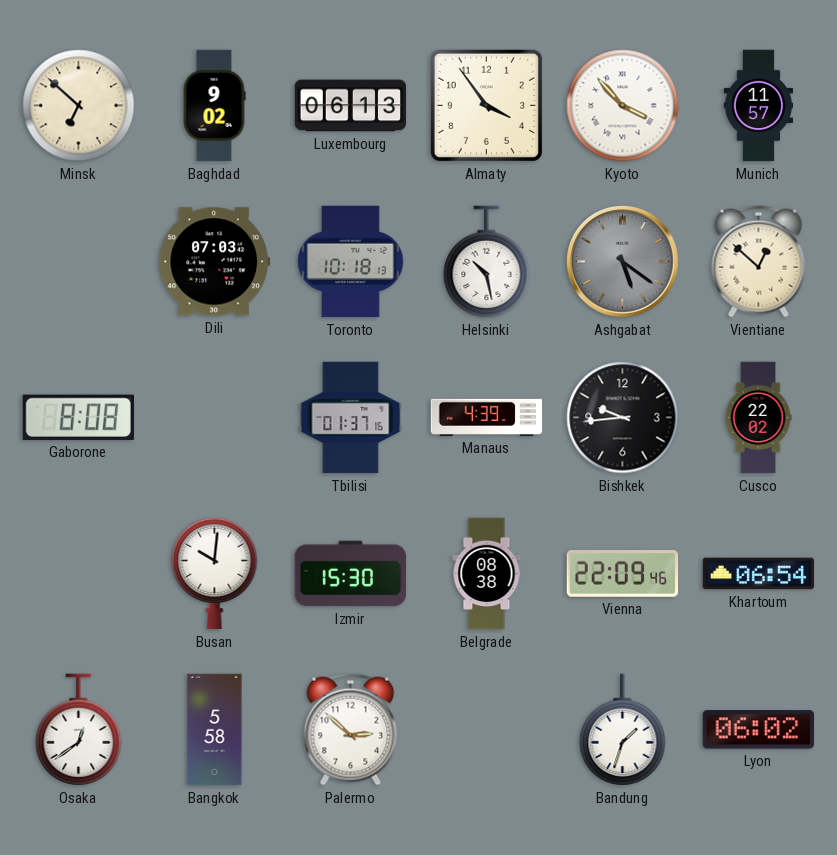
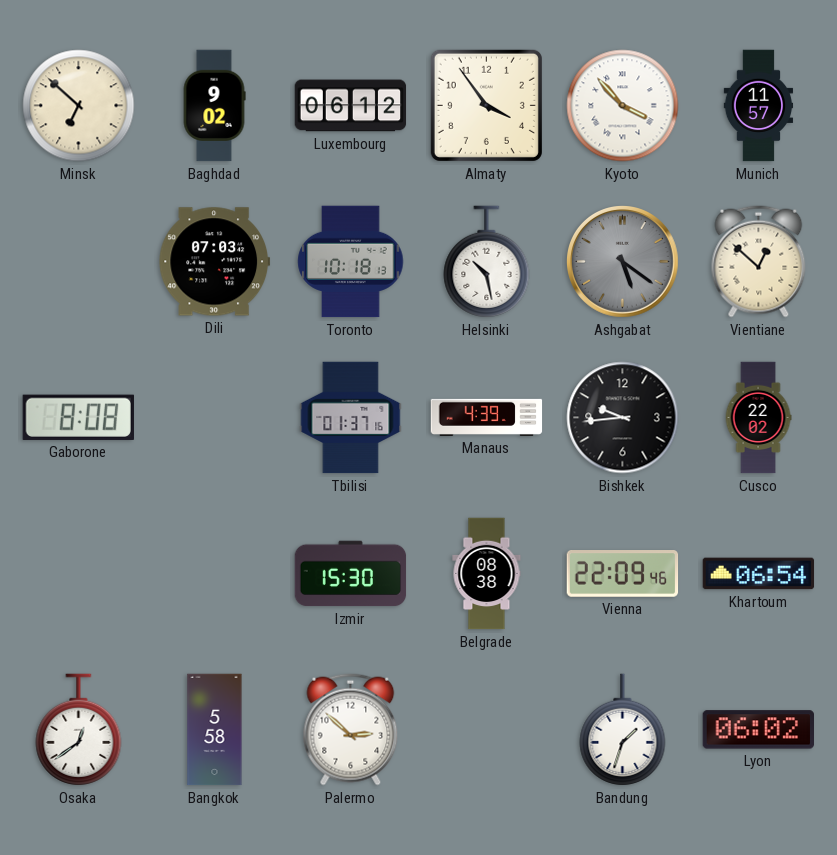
Luxembourg: 06:13 -> 06:12 (351, 106)
Busan: 10:01 -> none (215, 573)
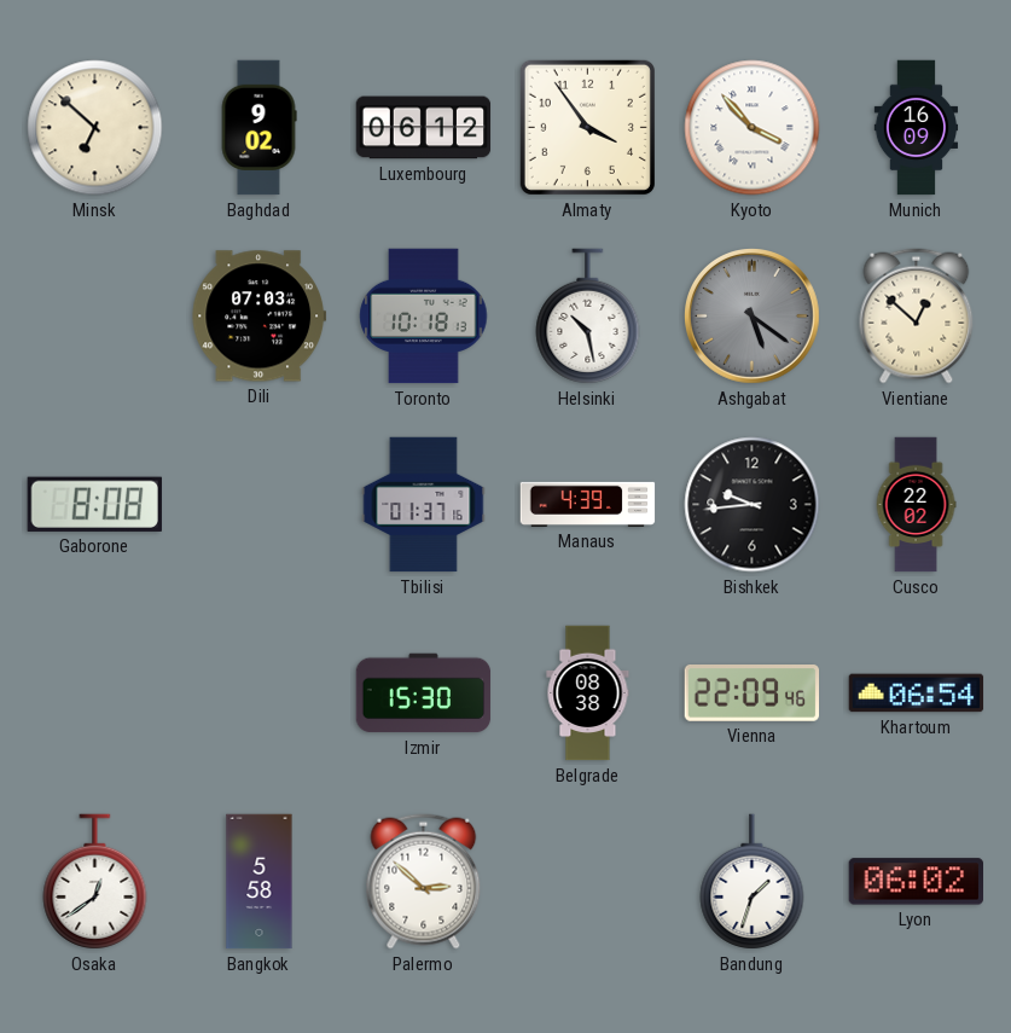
Munich: 11:57 -> 16:09 (917, 128)
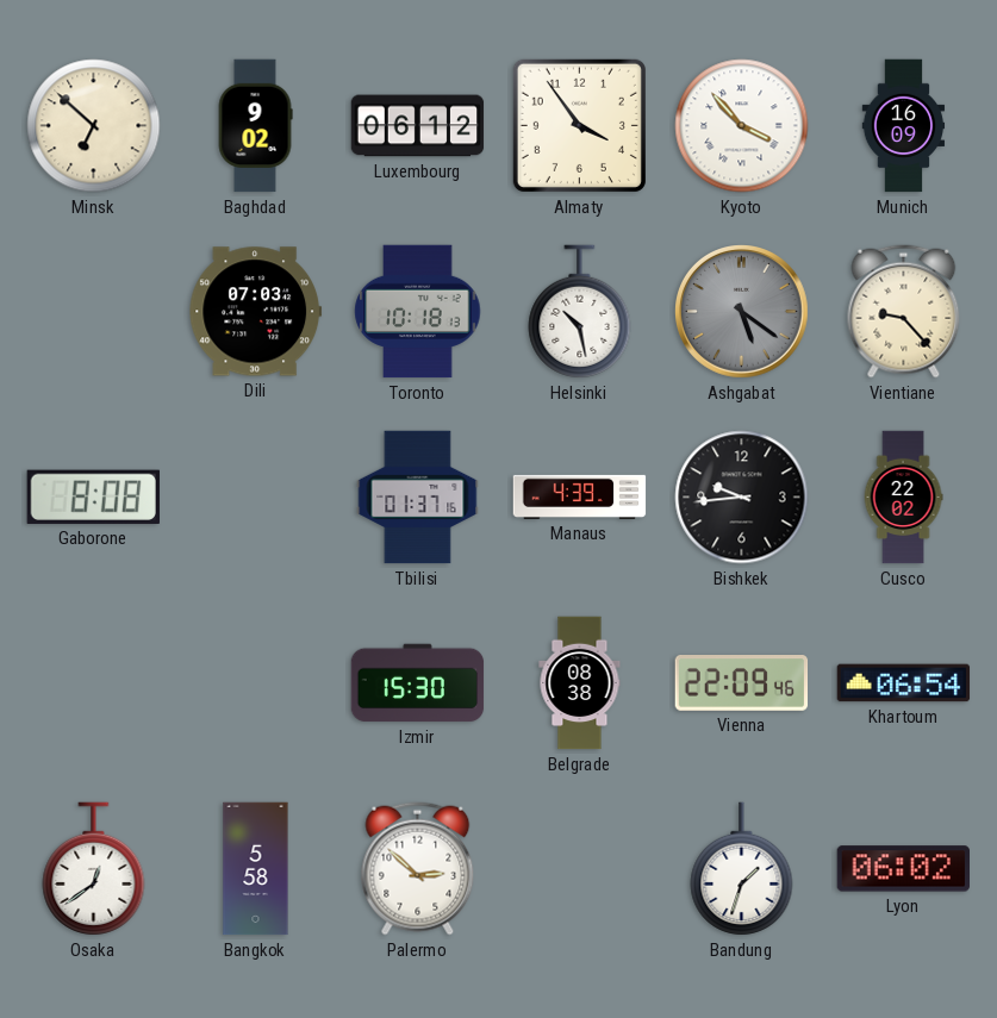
Vientiane: 12:52 -> 9:23 (904, 312)
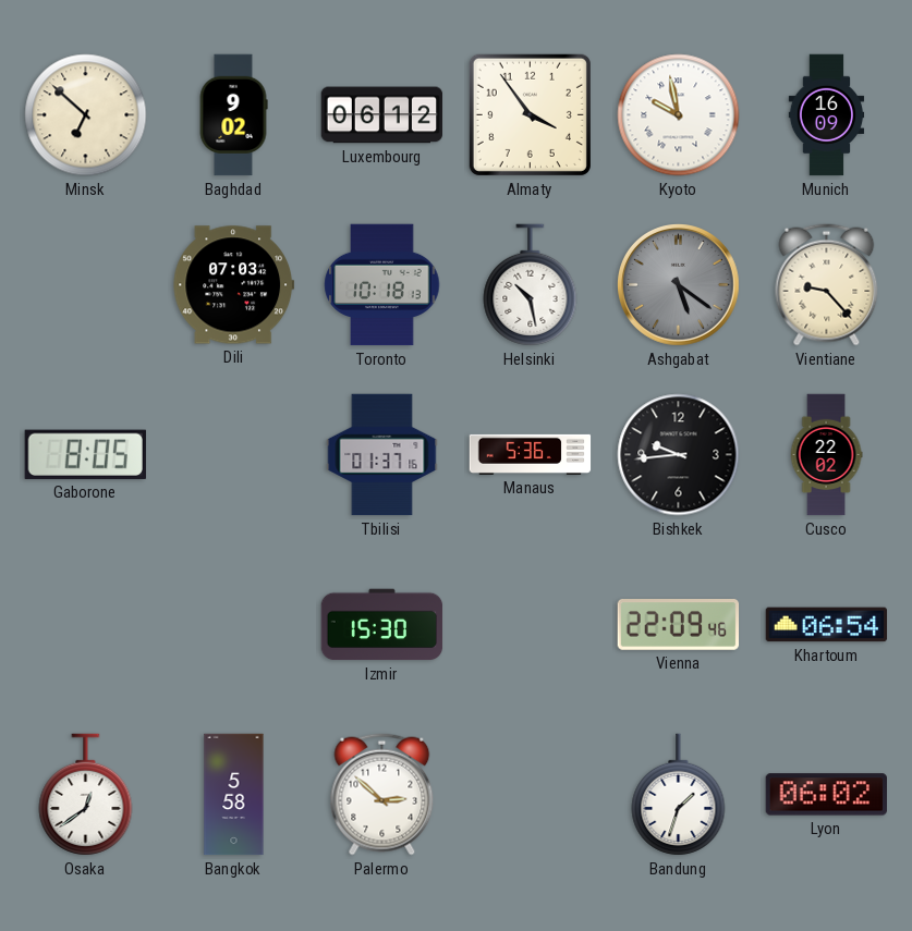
Kyoto: 3:53 -> 9:58 (679, 115)
Gaborone: 8:08 -> 8:05 (85, 454)
Manaus: 4:39 -> 5:36 (531, 454)
Belgrade: 08:38 -> none (580, 683)
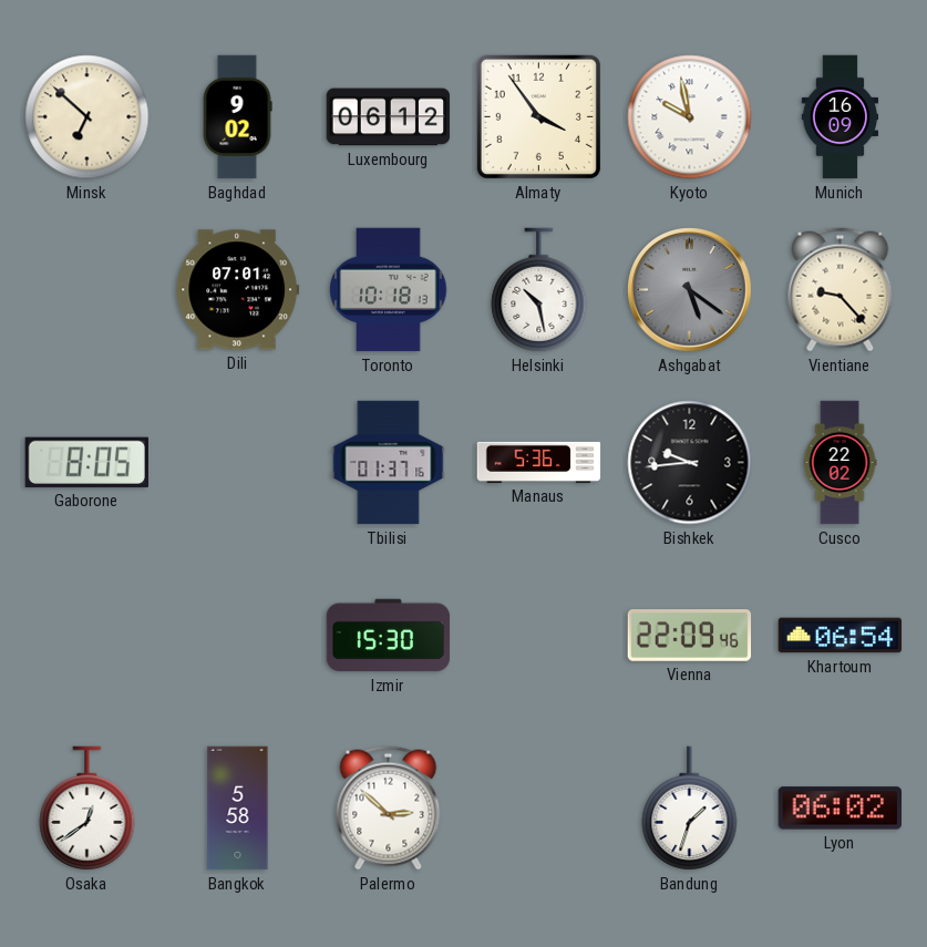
Dili: 07:03 -> 07:01 (237, 290)
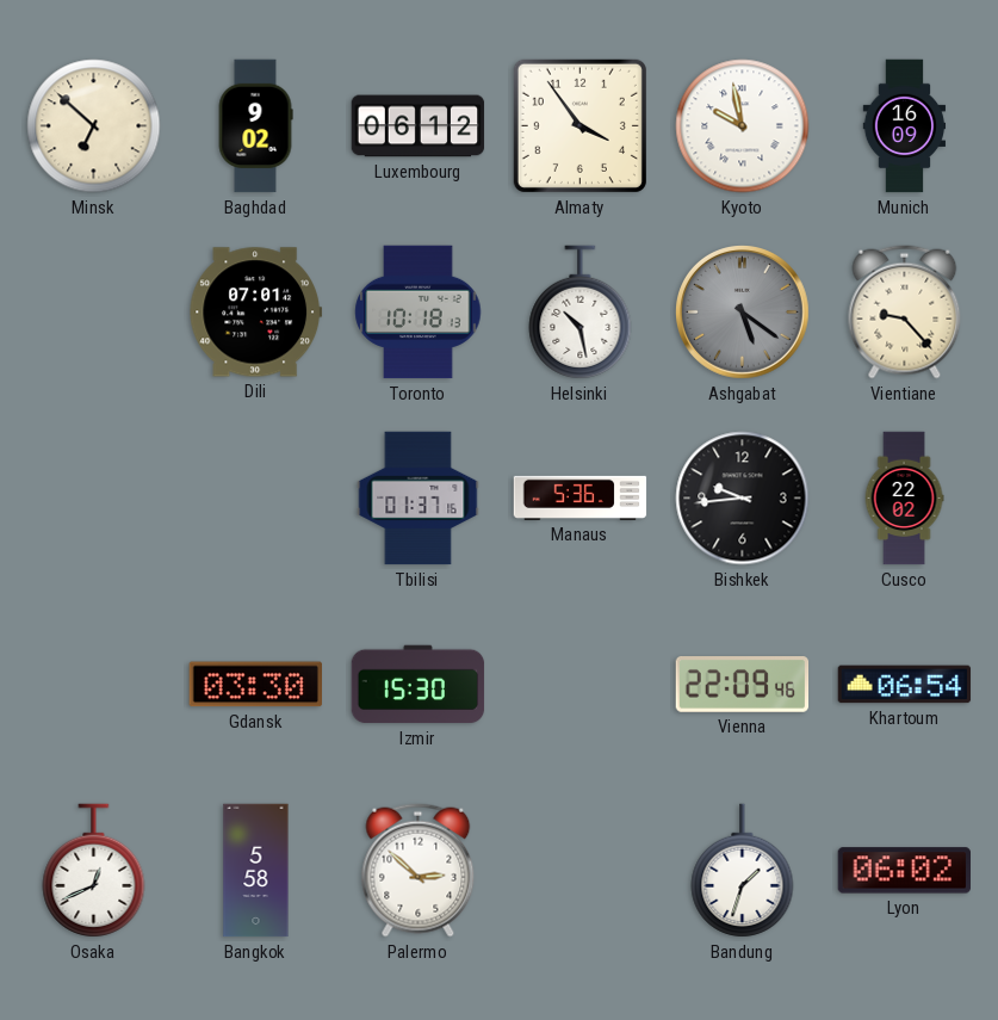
Gaborone: 8:05 -> none (86, 462)
Gdansk: none -> 03:30 (255, 685)
Osaka: 12:39 -> 12:41 (94, 871)
